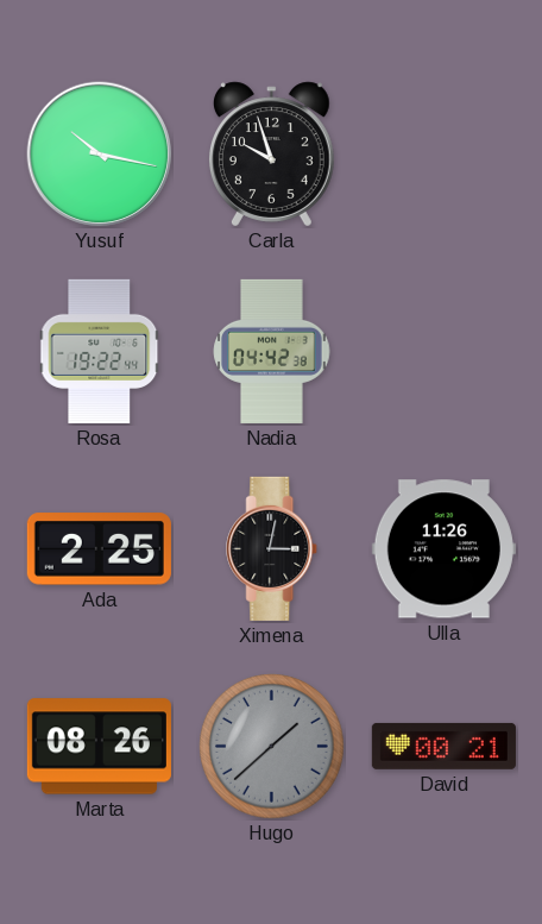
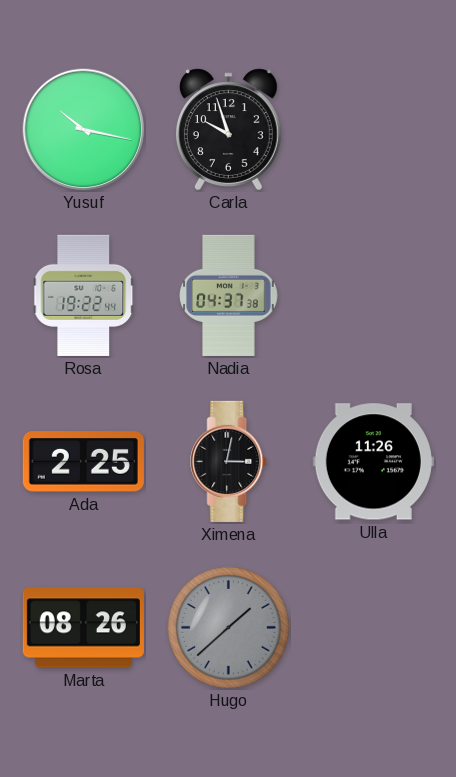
Nadia: 04:42 -> 04:37 (229, 295)
David: 00:21 -> none (443, 746)
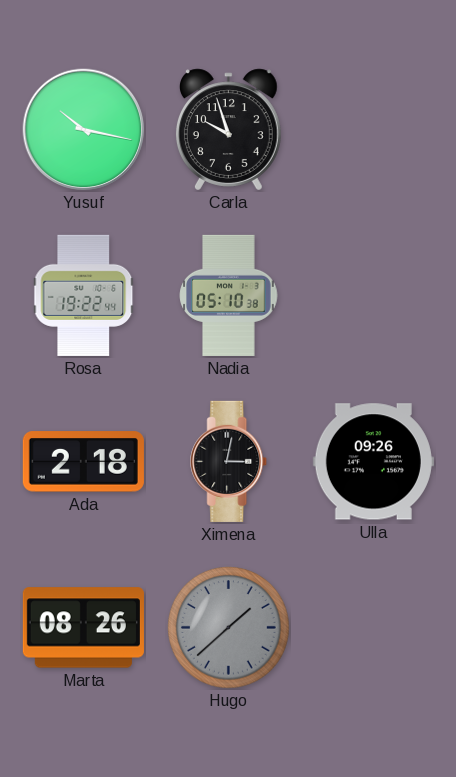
Nadia: 04:37 -> 05:10 (229, 295)
Ada: 2:25 -> 2:18 (83, 462)
Ulla: 11:26 -> 09:26 (373, 462)
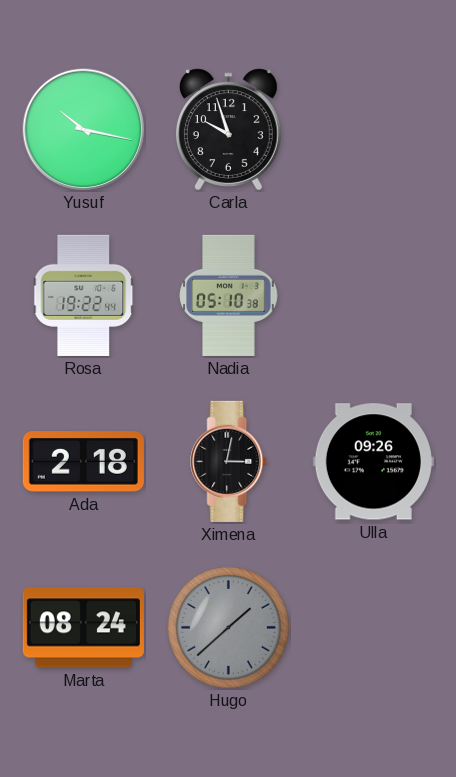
Marta: 08:26 -> 08:24 (83, 628)
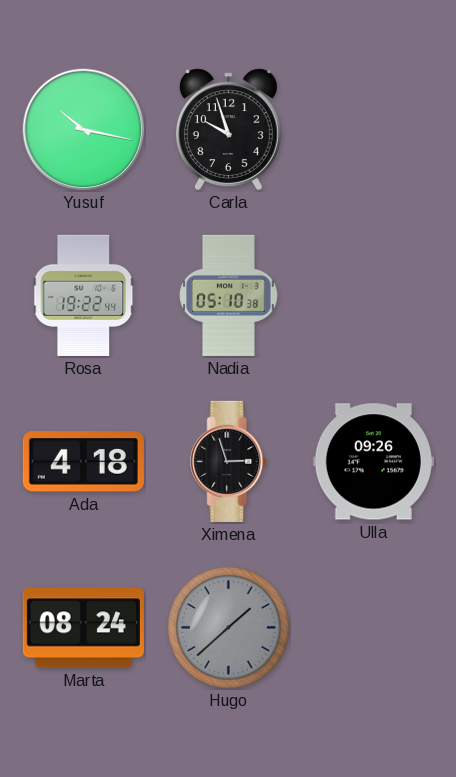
Ada: 2:18 -> 4:18 (83, 462)
Ximena: 3:02 -> 2:57 (229, 461)
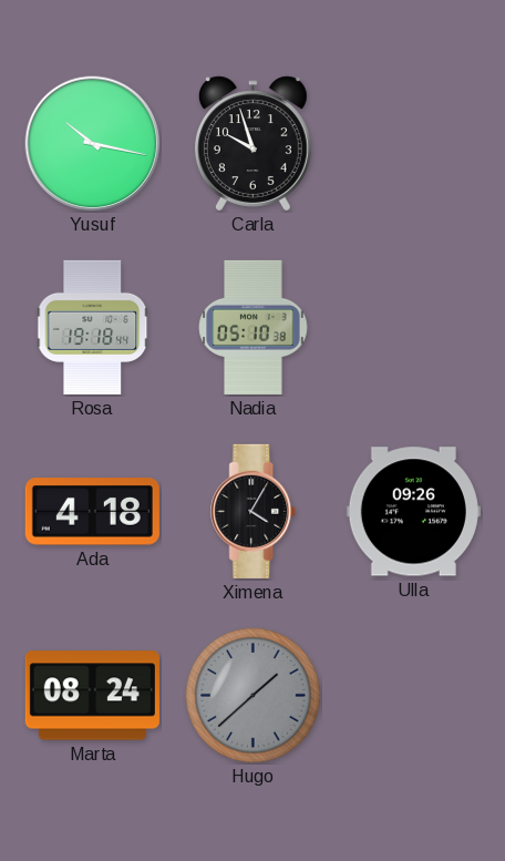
Rosa: 19:22 -> 19:18 (93, 327)
Ximena: 2:57 -> 4:05 (254, 511)
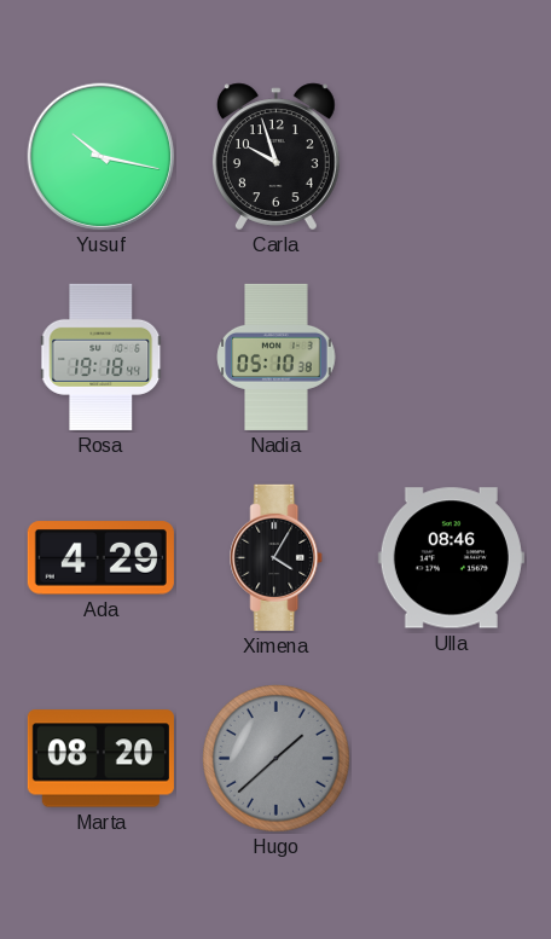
Ada: 4:18 -> 4:29 (100, 558)
Ulla: 09:26 -> 08:46 (451, 558)
Marta: 08:24 -> 08:20 (100, 759)
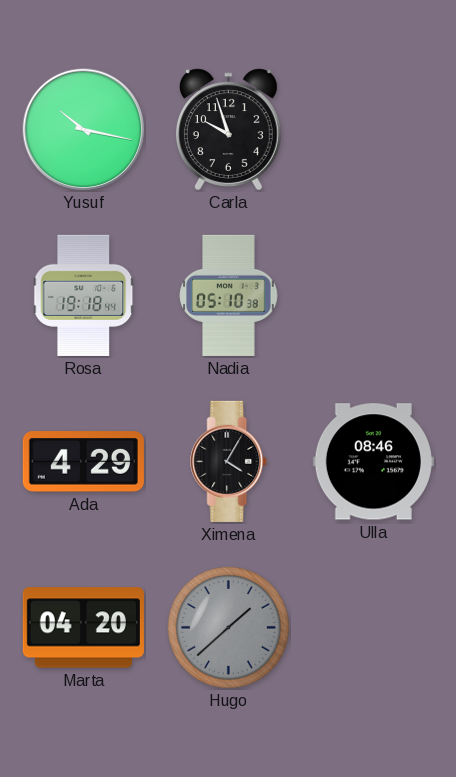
Marta: 08:20 -> 04:20 (83, 628)
